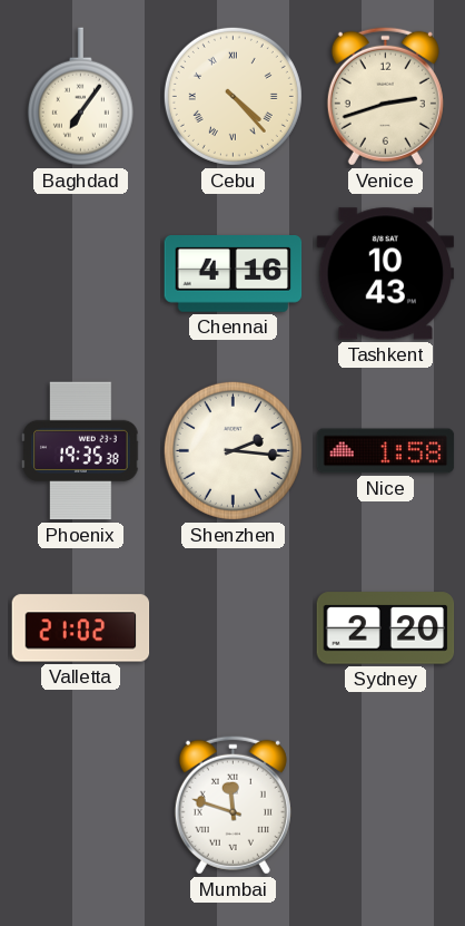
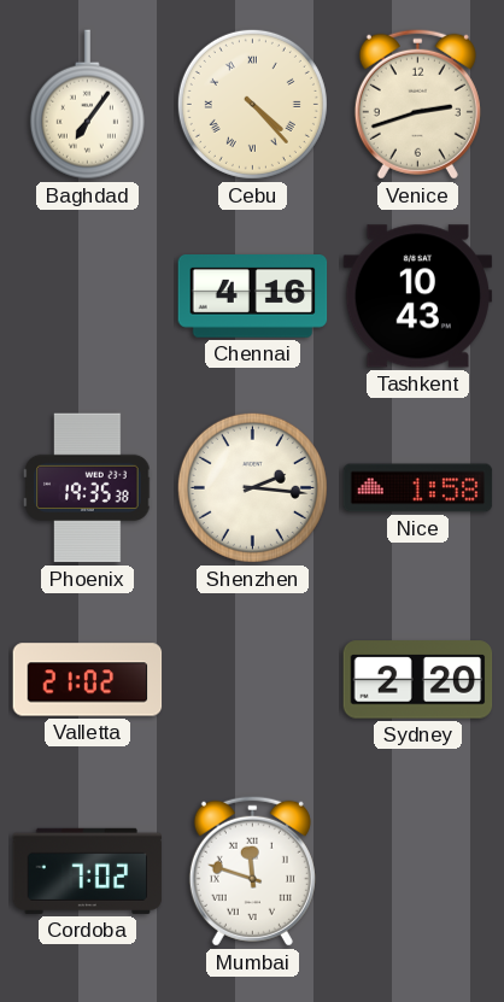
Cordoba: none -> 7:02 (88, 871)
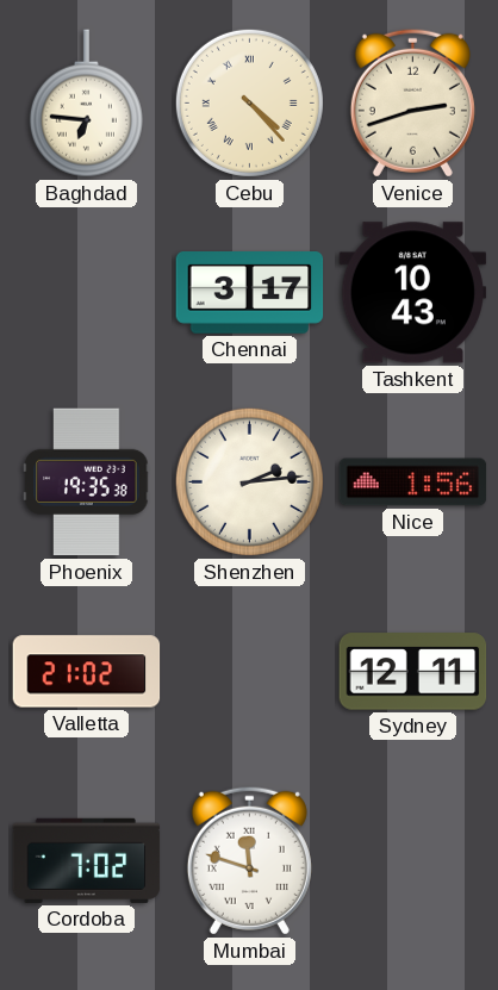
Baghdad: 7:06 -> 6:46 (86, 104)
Chennai: 4:16 -> 3:17 (250, 293)
Shenzhen: 2:16 -> 2:14 (249, 481)
Nice: 1:58 -> 1:56 (413, 482)
Sydney: 2:20 -> 12:11 (413, 672)
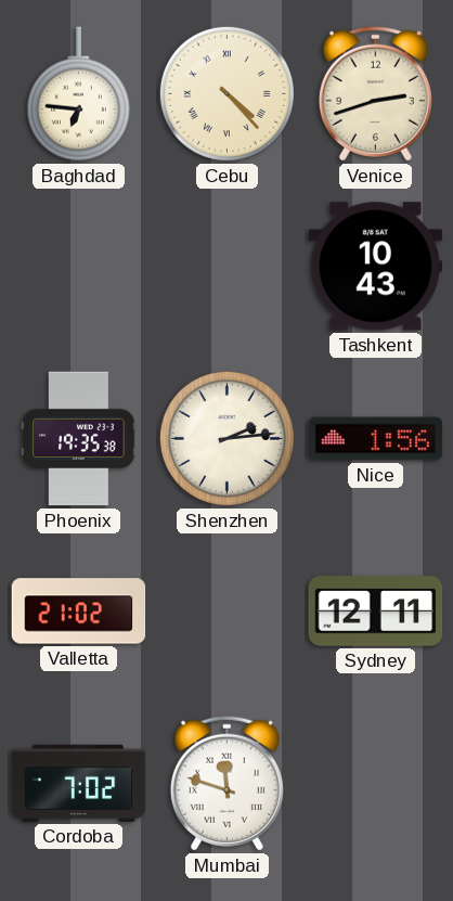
Chennai: 3:17 -> none (250, 293)
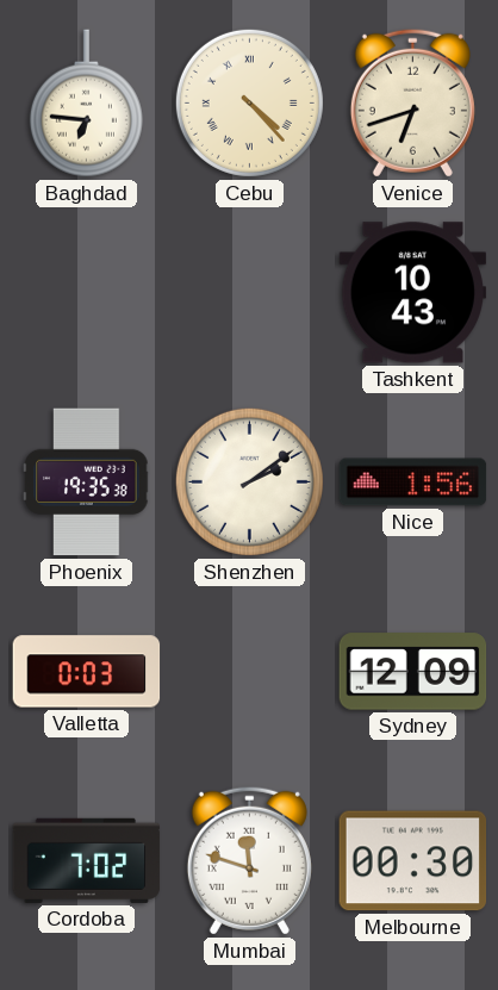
Venice: 2:42 -> 6:42 (412, 102)
Shenzhen: 2:14 -> 2:09 (249, 481)
Valletta: 21:02 -> 0:03 (87, 672)
Sydney: 12:11 -> 12:09 (413, 672)
Melbourne: none -> 00:30 (413, 861)
